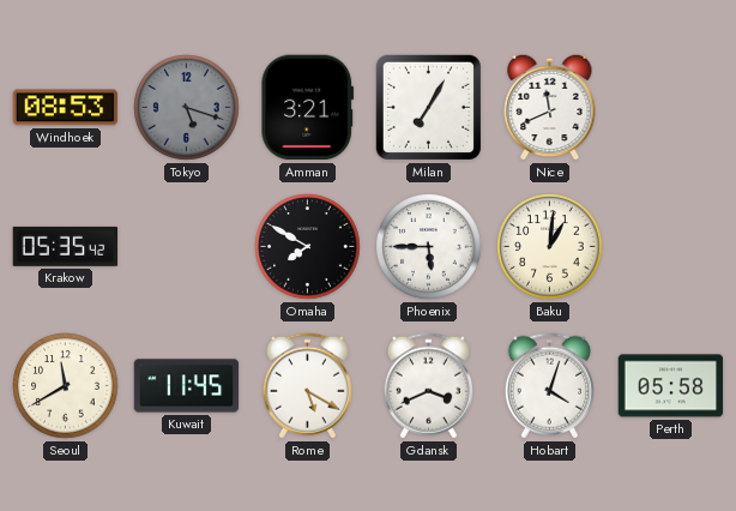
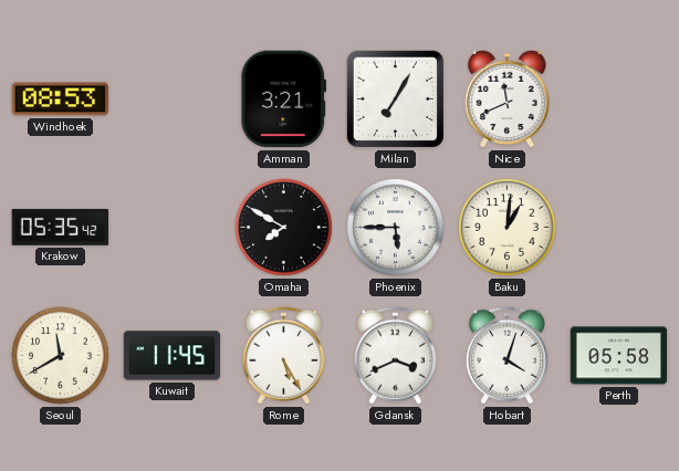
Tokyo: 5:18 -> none (187, 108)
Rome: 5:20 -> 5:25 (283, 356)
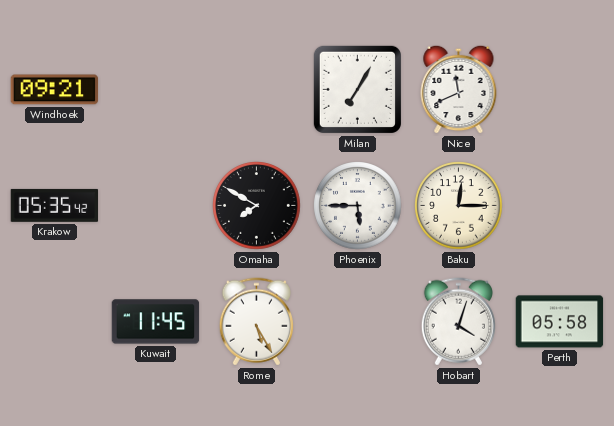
Windhoek: 08:53 -> 09:21 (55, 90)
Amman: 3:21 -> none (284, 100)
Baku: 1:01 -> 12:15 (459, 206)
Seoul: 11:40 -> none (61, 356)
Gdansk: 3:41 -> none (395, 356)
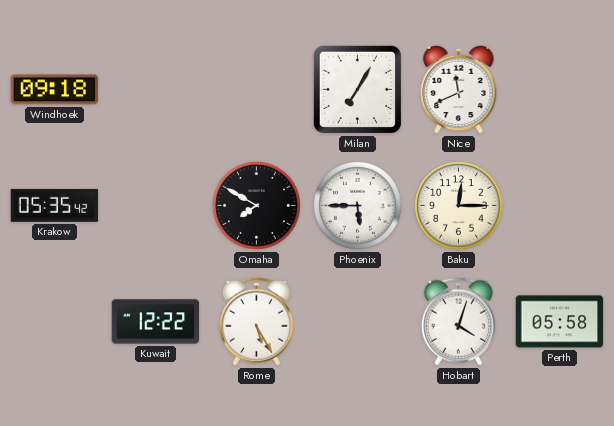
Windhoek: 09:21 -> 09:18 (55, 90)
Kuwait: 11:45 -> 12:22 (156, 322)
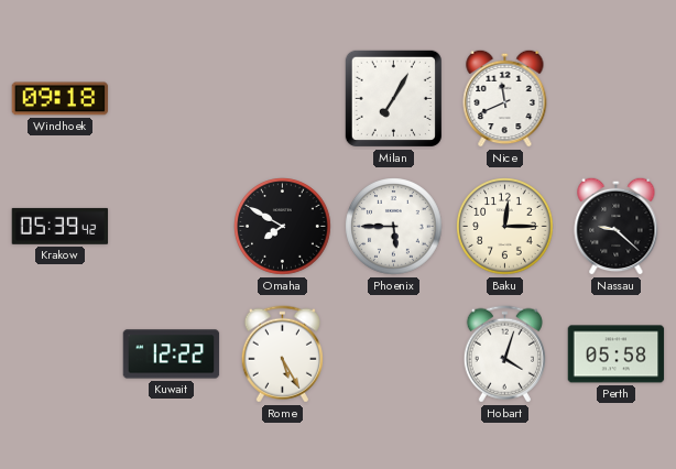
Krakow: 05:35 -> 05:39 (61, 226)
Nassau: none -> 9:22 (617, 226)
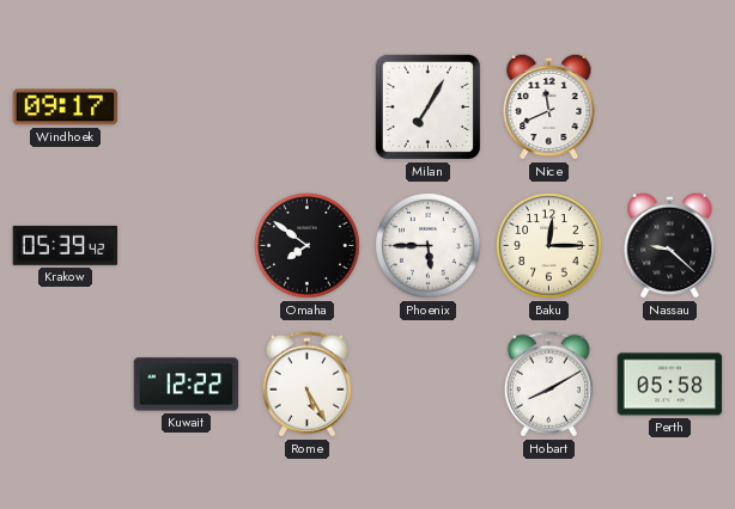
Windhoek: 09:18 -> 09:17 (66, 108)
Omaha: 7:50 -> 7:51 (308, 246)
Hobart: 4:03 -> 8:10 (548, 385)
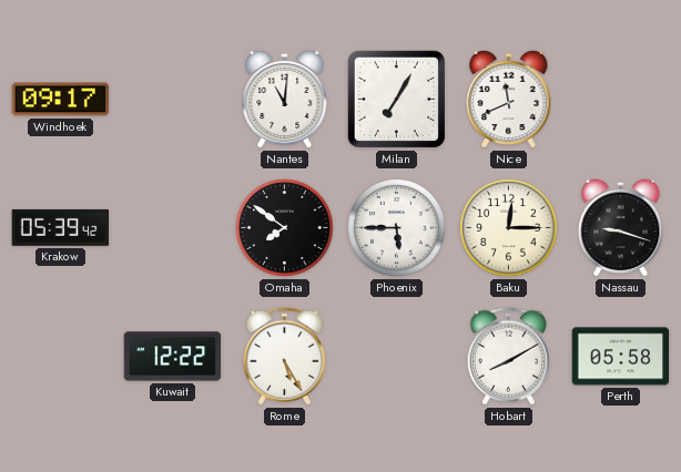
Nantes: none -> 11:01 (285, 99)
Nassau: 9:22 -> 9:18 (621, 227)
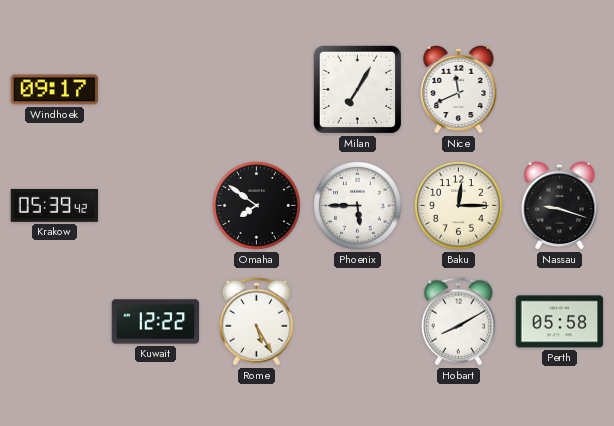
Nantes: 11:01 -> none (285, 99)
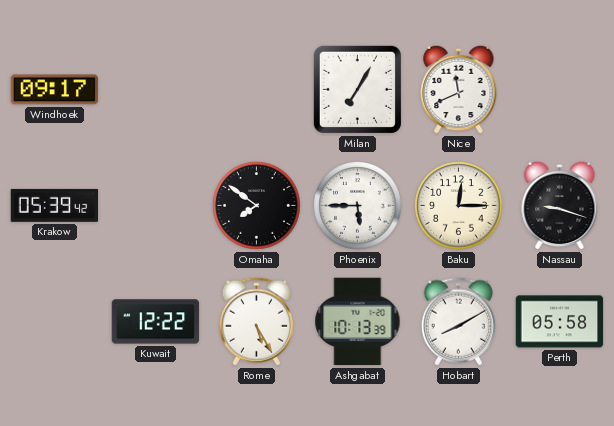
Ashgabat: none -> 10:13 (358, 322)
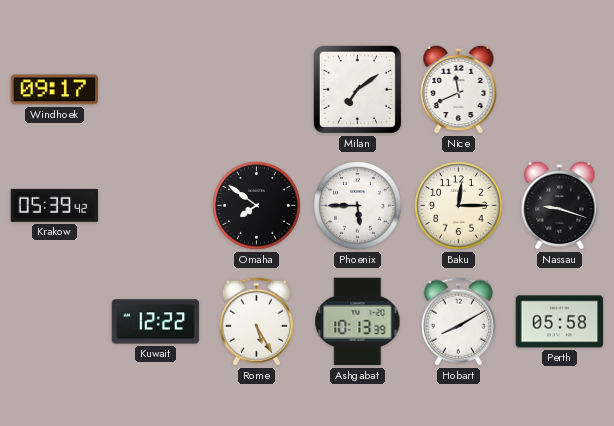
Milan: 7:05 -> 7:09 (357, 89)
